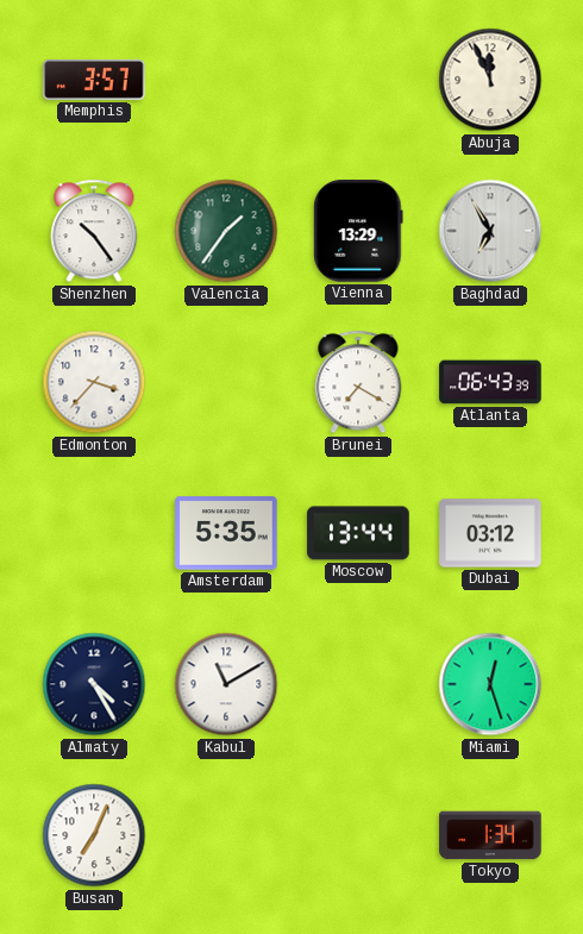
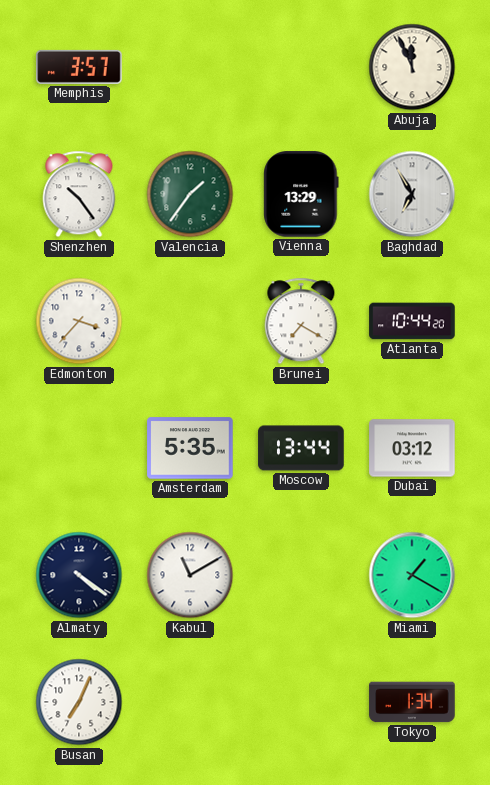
Atlanta: 06:43 -> 10:44 (412, 321)
Almaty: 4:25 -> 4:21 (79, 575)
Miami: 12:27 -> 1:20 (412, 575)
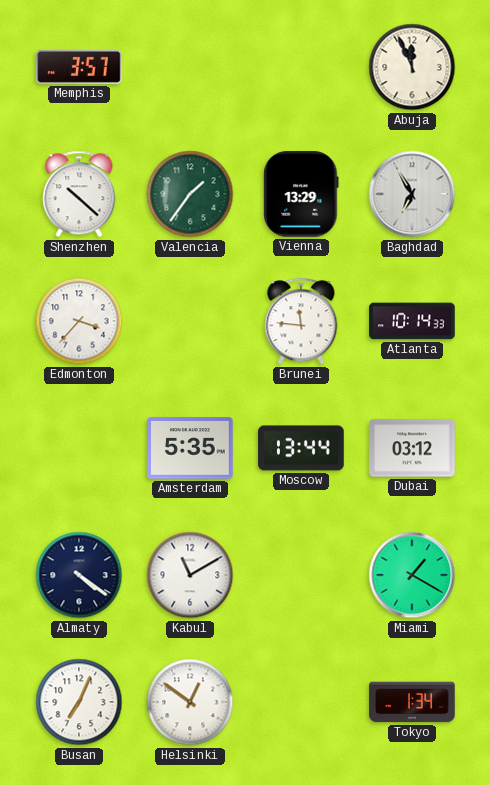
Shenzhen: 10:24 -> 10:22 (79, 194)
Brunei: 7:20 -> 11:46 (301, 321)
Atlanta: 10:44 -> 10:14 (412, 321)
Helsinki: none -> 12:51 (190, 702)
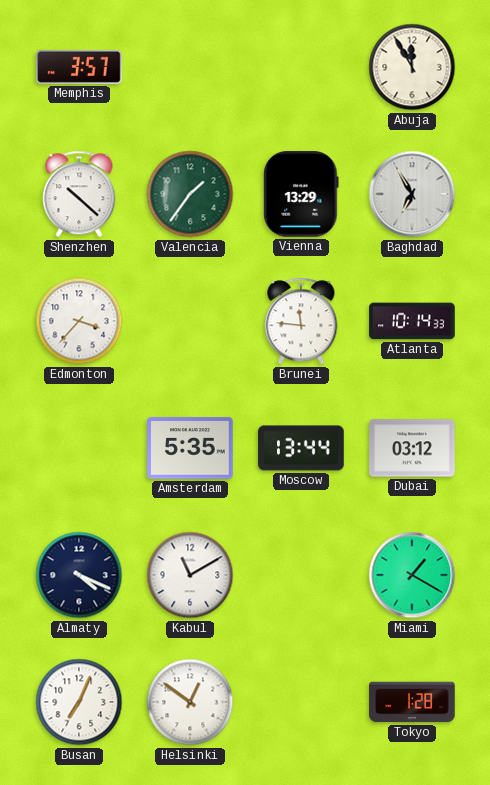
Abuja: 11:56 -> 11:55 (412, 67)
Almaty: 4:21 -> 4:19 (79, 575)
Tokyo: 1:34 -> 1:28 (412, 702)
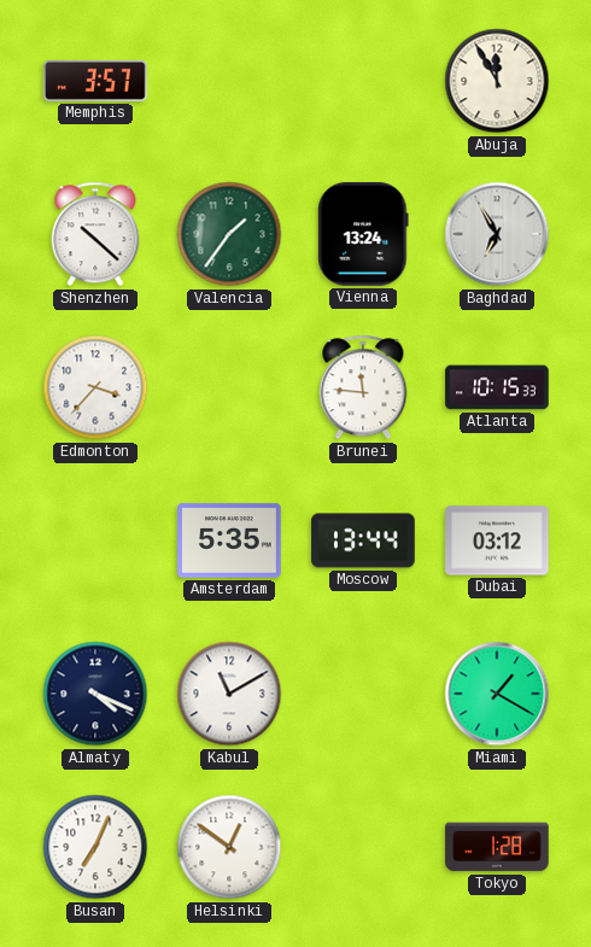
Vienna: 13:29 -> 13:24 (363, 234)
Atlanta: 10:14 -> 10:15 (497, 387)
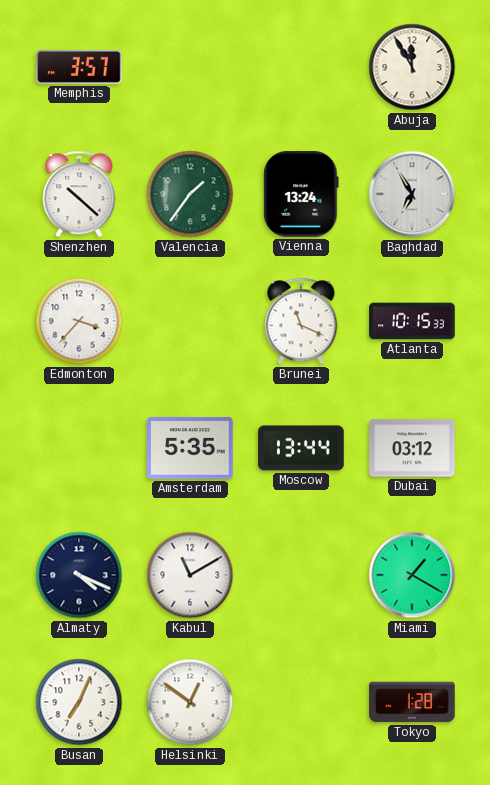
Brunei: 11:46 -> 11:19 (301, 321)
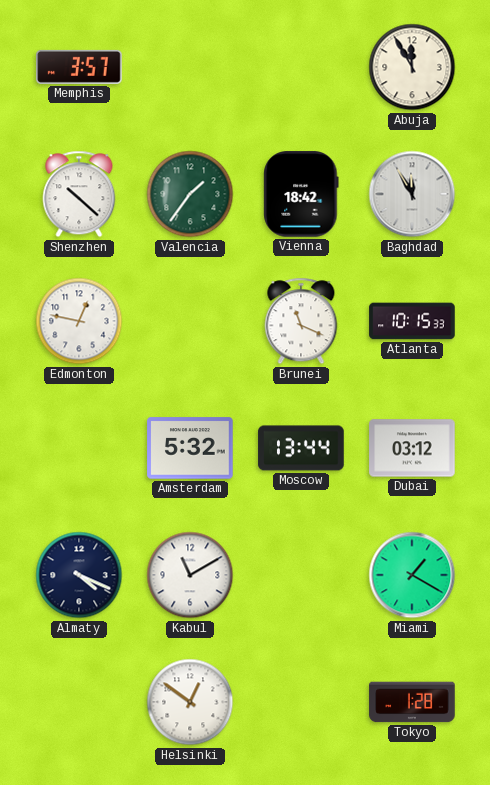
Vienna: 13:24 -> 18:42 (301, 194)
Baghdad: 6:55 -> 11:55 (412, 194)
Edmonton: 3:37 -> 12:47 (79, 321)
Amsterdam: 5:35 -> 5:32 (190, 448)
Busan: 7:04 -> none (79, 702)
